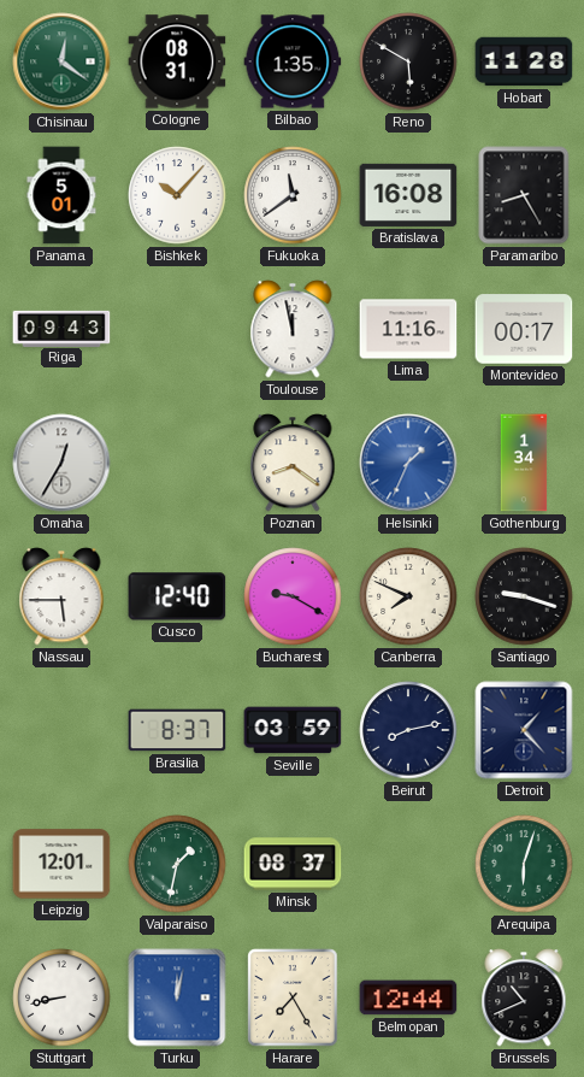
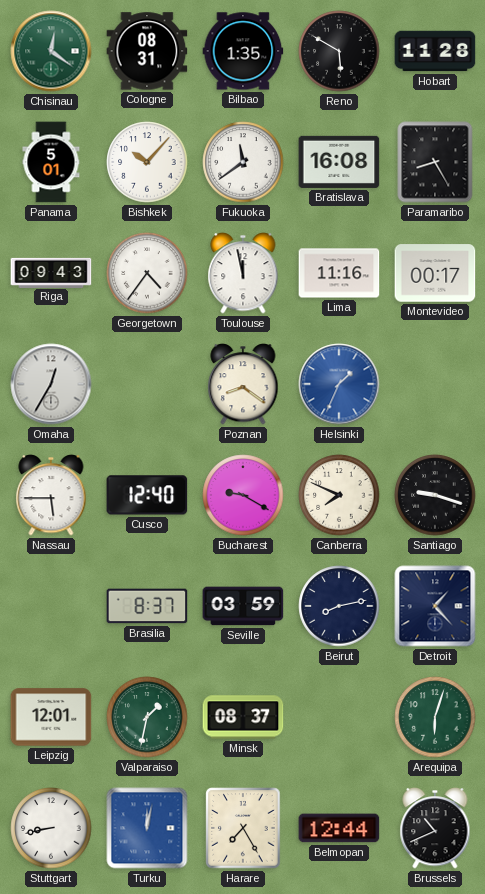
Georgetown: none -> 4:36 (147, 273)
Gothenburg: 1:34 -> none (524, 463)
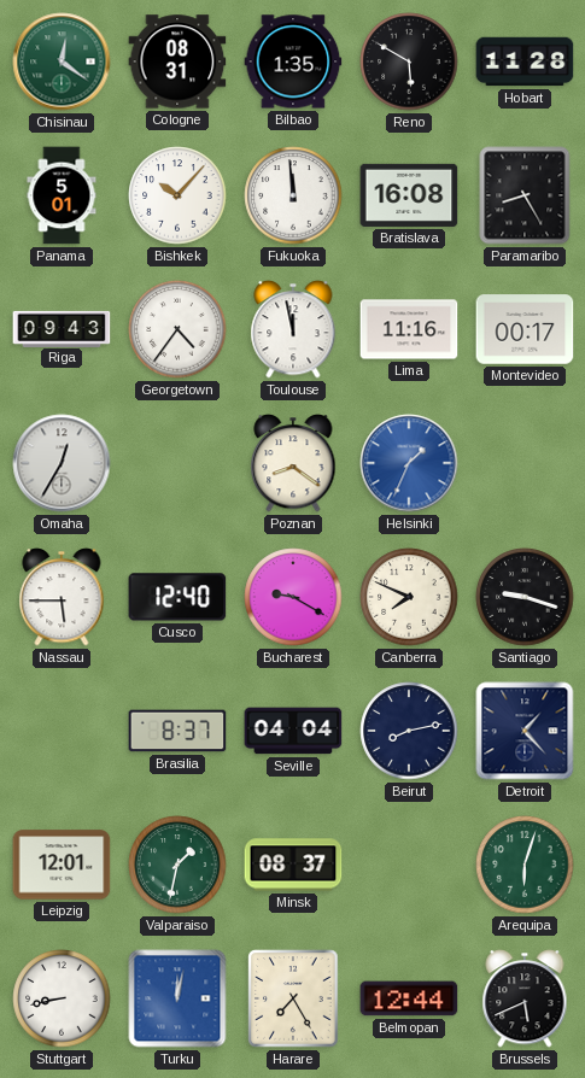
Fukuoka: 11:39 -> 11:59 (293, 195)
Seville: 03:59 -> 04:04 (293, 731)
Brussels: 10:41 -> 5:41 (525, 998)
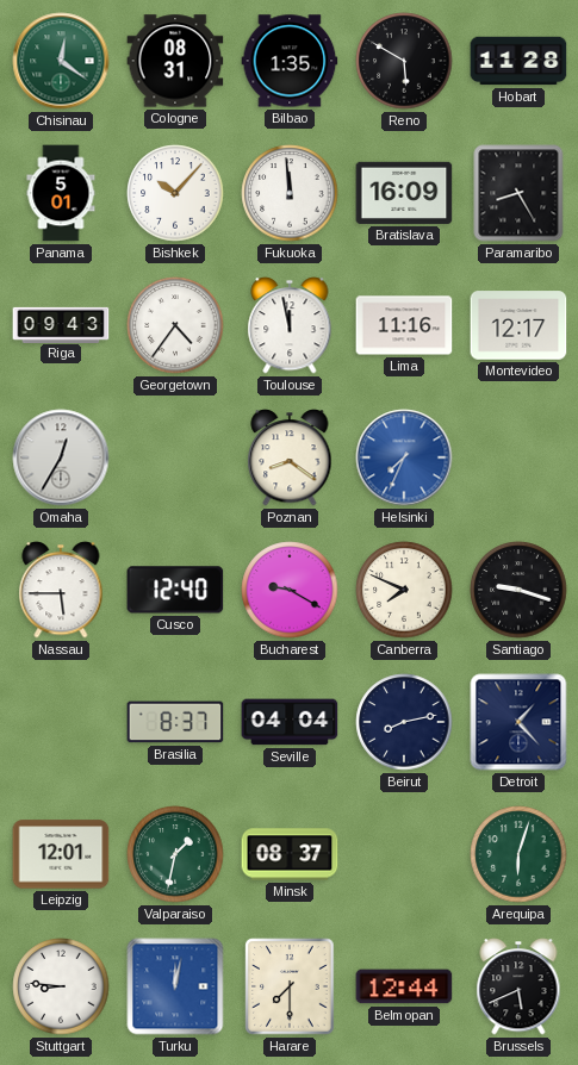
Bratislava: 16:08 -> 16:09 (404, 193)
Montevideo: 00:17 -> 12:17 (518, 325)
Helsinki: 1:34 -> 7:34 (404, 457)
Stuttgart: 8:43 -> 8:46 (61, 986)
Harare: 7:25 -> 7:30 (290, 986)
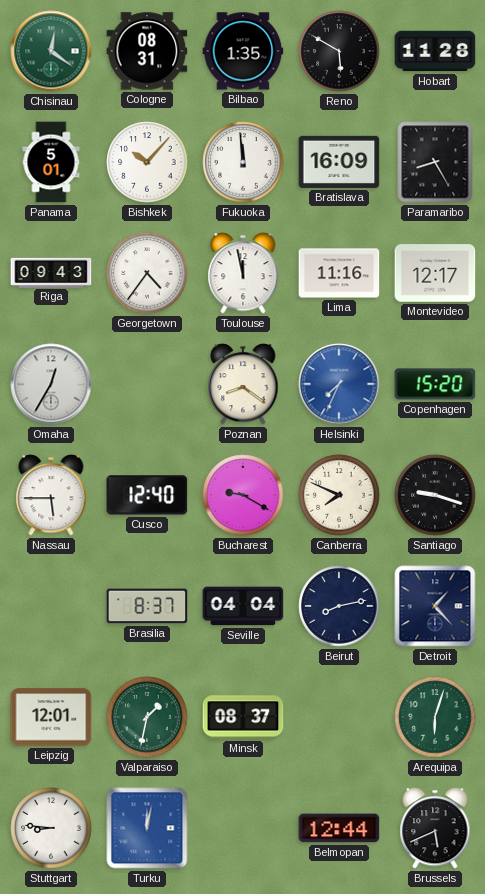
Copenhagen: none -> 15:20 (435, 384)
Harare: 7:30 -> none (290, 986)
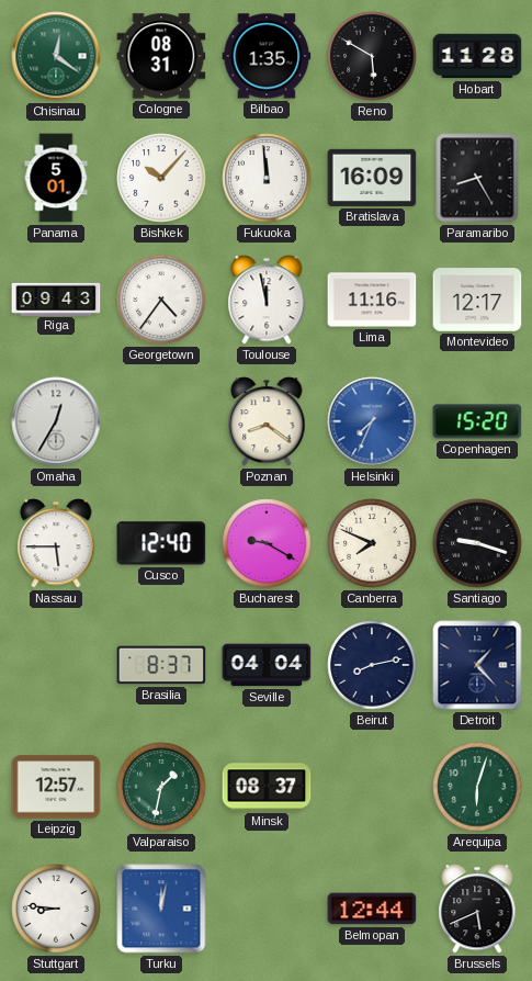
Leipzig: 12:01 -> 12:57 (56, 787)
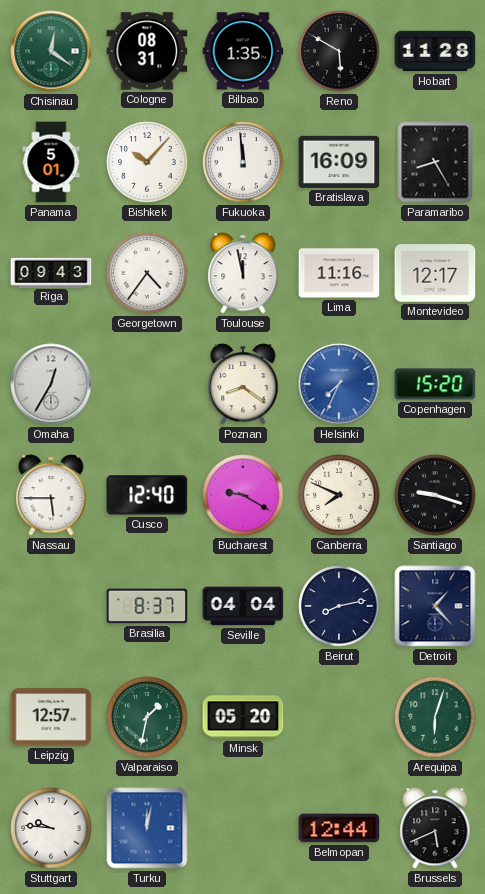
Minsk: 08:37 -> 05:20 (243, 717)
Stuttgart: 8:46 -> 9:46 (51, 828)
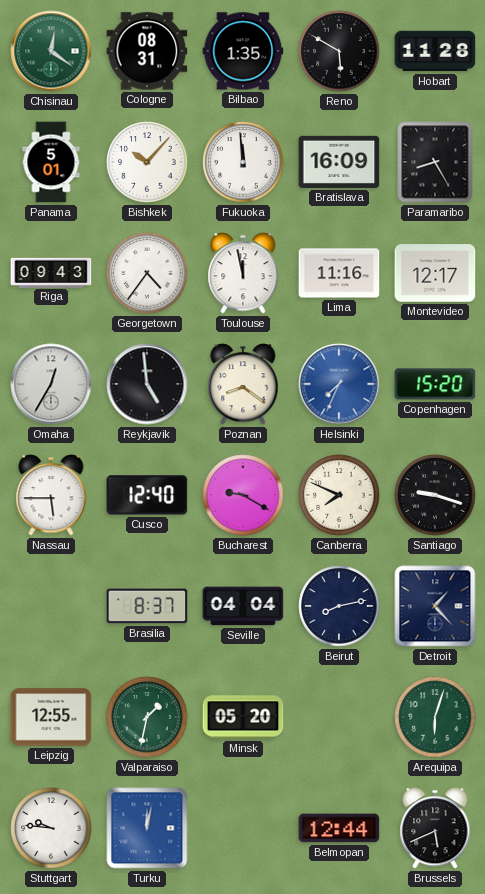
Reykjavik: none -> 4:59 (147, 384)
Leipzig: 12:57 -> 12:55 (51, 717)
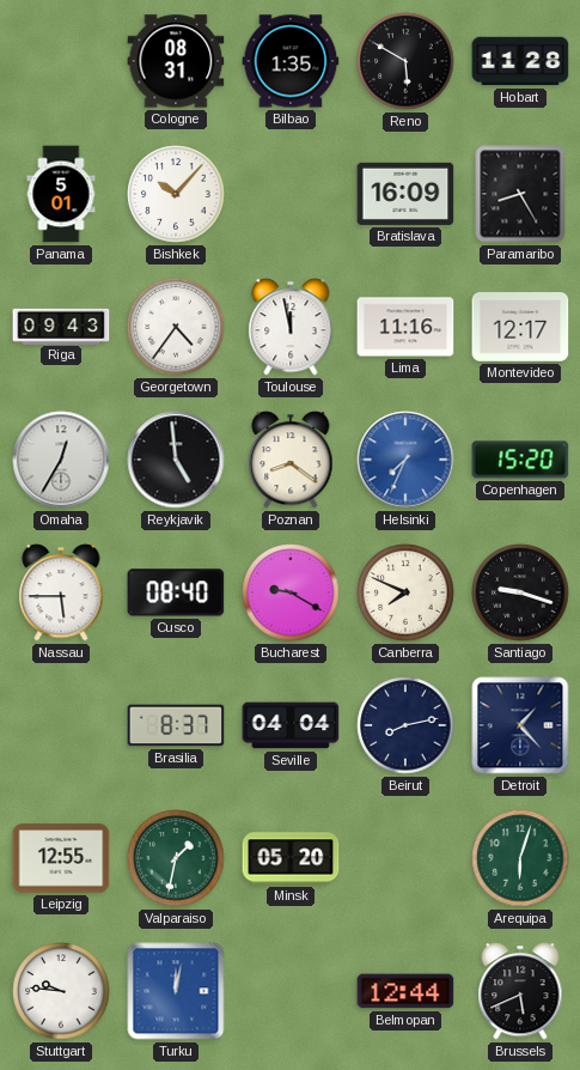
Chisinau: 12:21 -> none (51, 51)
Fukuoka: 11:59 -> none (243, 162)
Cusco: 12:40 -> 08:40 (176, 592)
